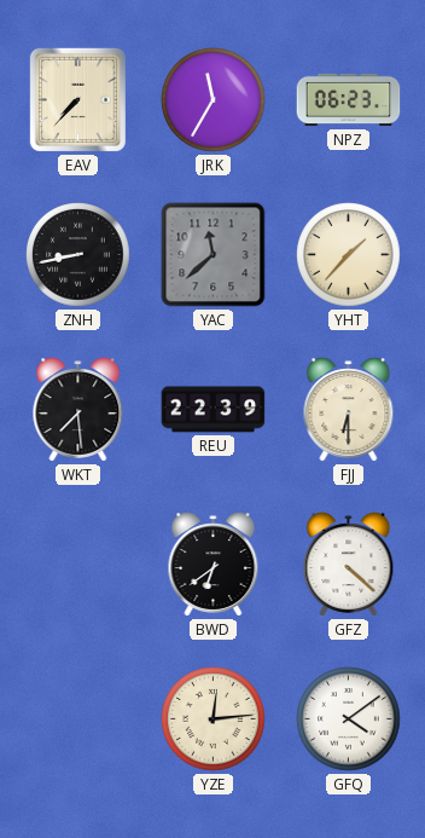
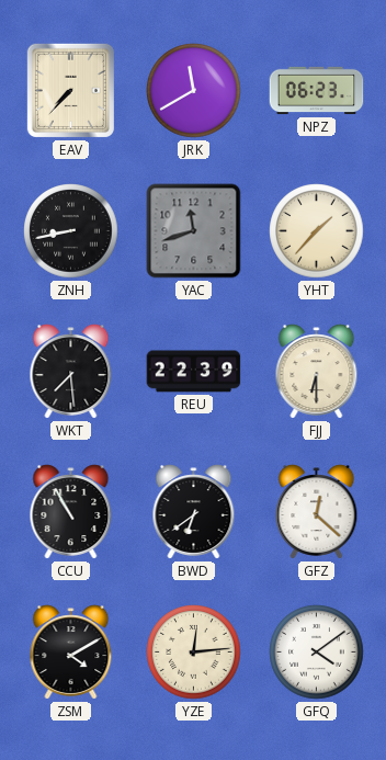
JRK: 11:35 -> 11:40 (194, 91)
YAC: 11:38 -> 11:42 (194, 231)
CCU: none -> 10:55 (71, 512)
GFZ: 4:22 -> 12:22 (317, 512)
ZSM: none -> 4:10 (71, 653)
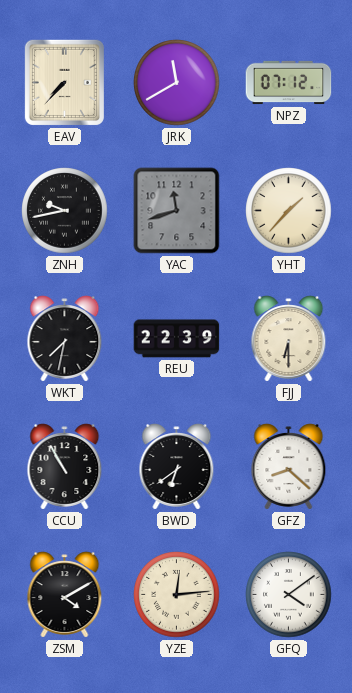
NPZ: 06:23 -> 07:12 (289, 83)
ZNH: 8:43 -> 9:43 (65, 211)
WKT: 7:29 -> 7:32 (65, 339)
GFZ: 12:22 -> 8:22 (289, 467)
